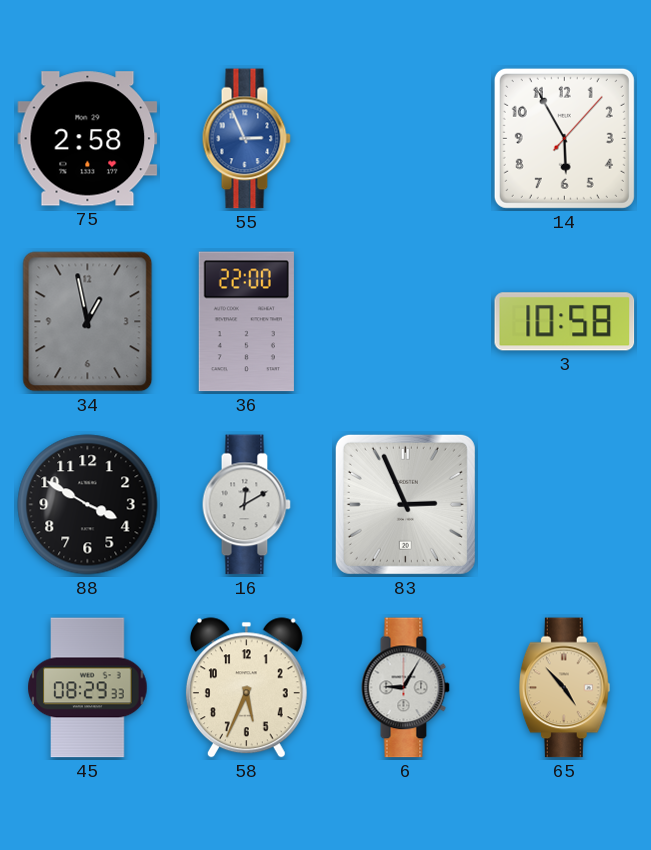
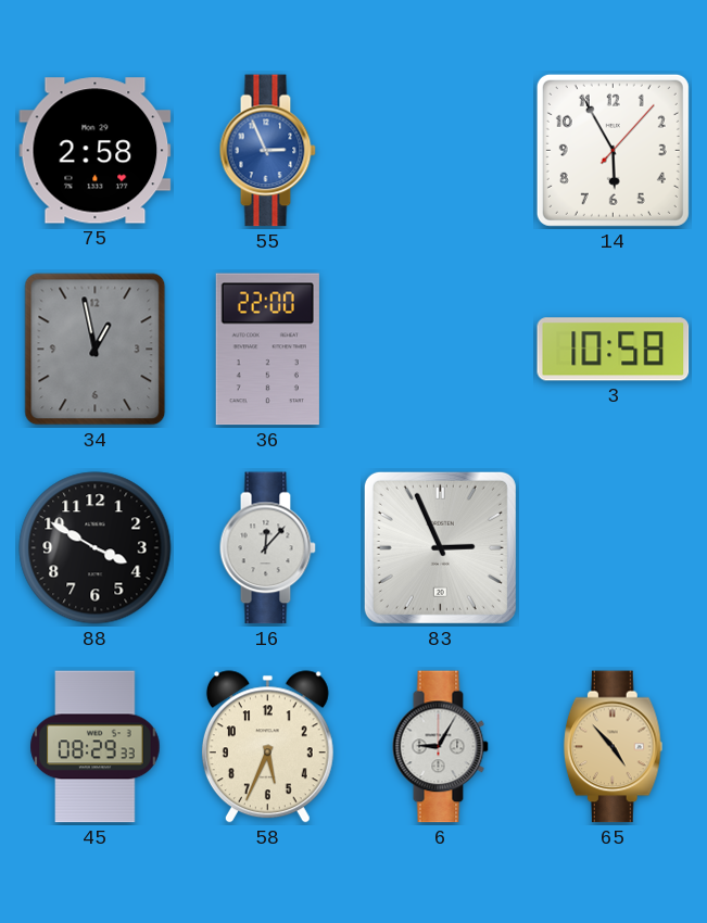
16: 12:10 -> 12:07 (267, 548)
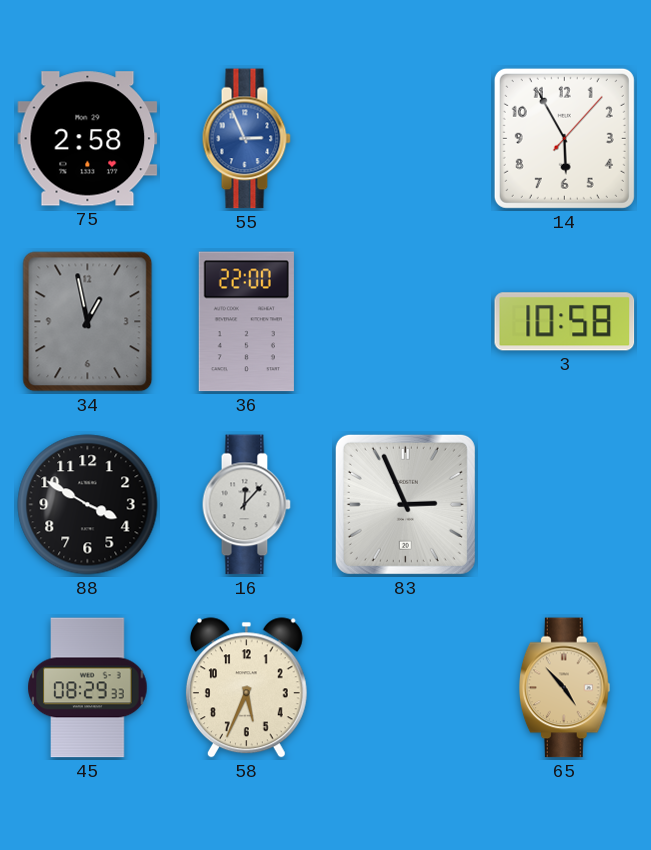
6: 9:05 -> none (440, 747)
